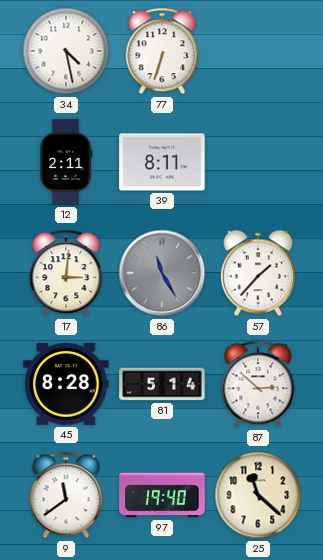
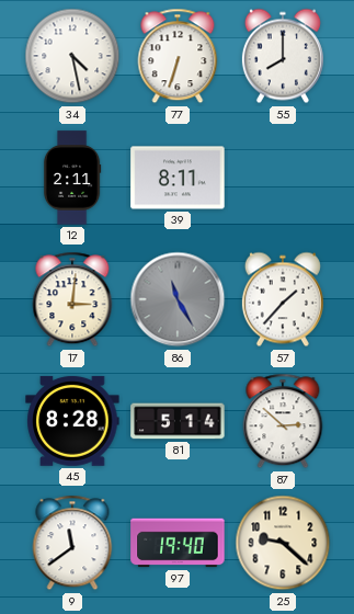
55: none -> 8:00 (283, 56)
25: 11:22 -> 9:22 (283, 543)
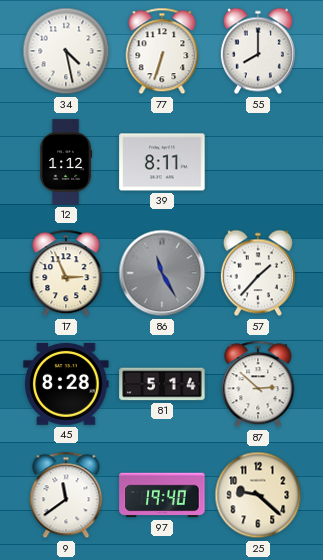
12: 2:11 -> 1:12 (66, 162)
17: 3:01 -> 2:56 (66, 273)
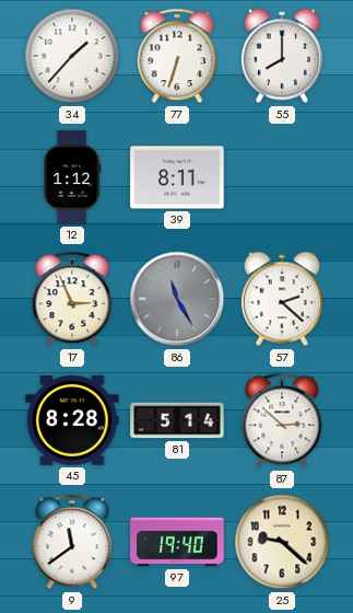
34: 4:28 -> 1:37 (72, 56)
57: 1:37 -> 2:22 (282, 299)
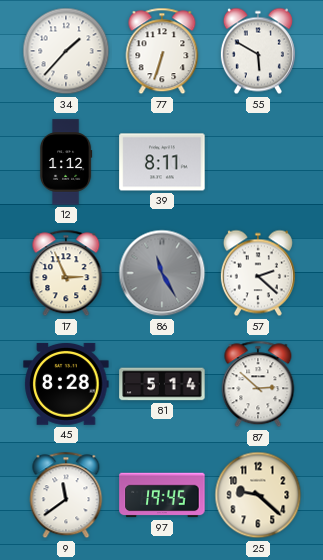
55: 8:00 -> 5:50 (258, 51)
97: 19:40 -> 19:45 (162, 495)
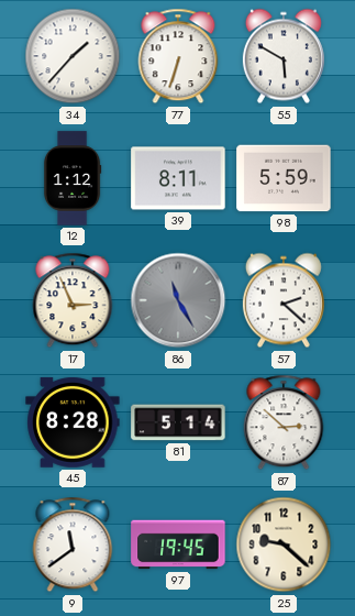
98: none -> 5:59 (284, 178)
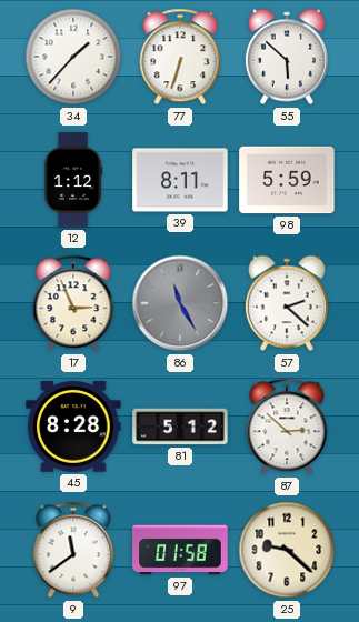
55: 5:50 -> 5:52 (287, 57)
81: 5:14 -> 5:12 (180, 427)
97: 19:45 -> 01:58 (180, 550)
